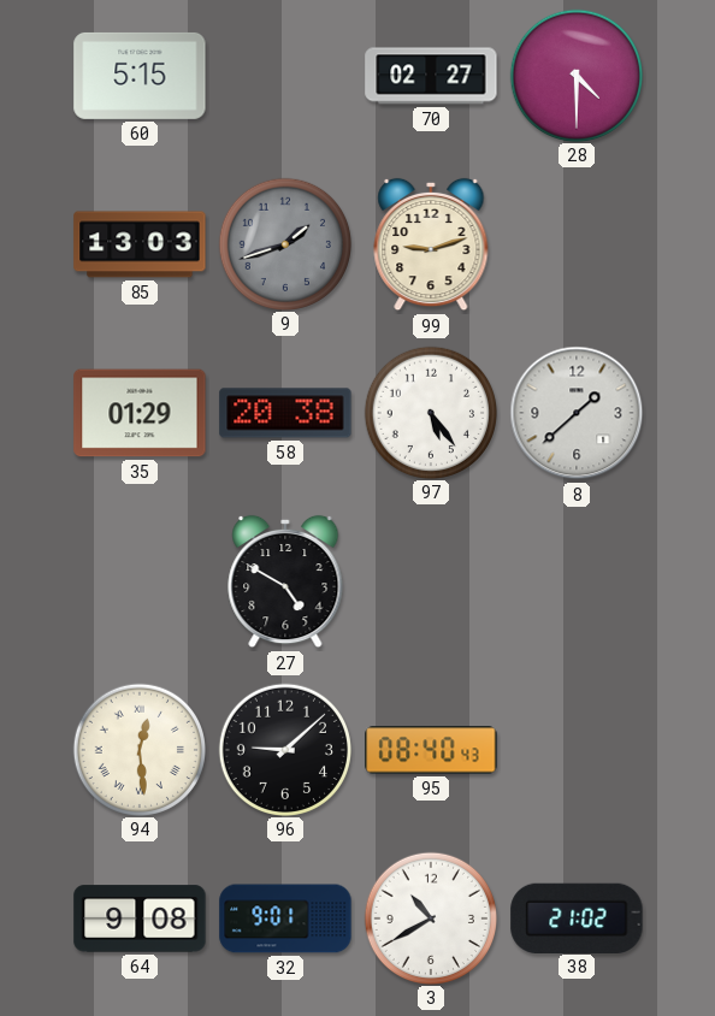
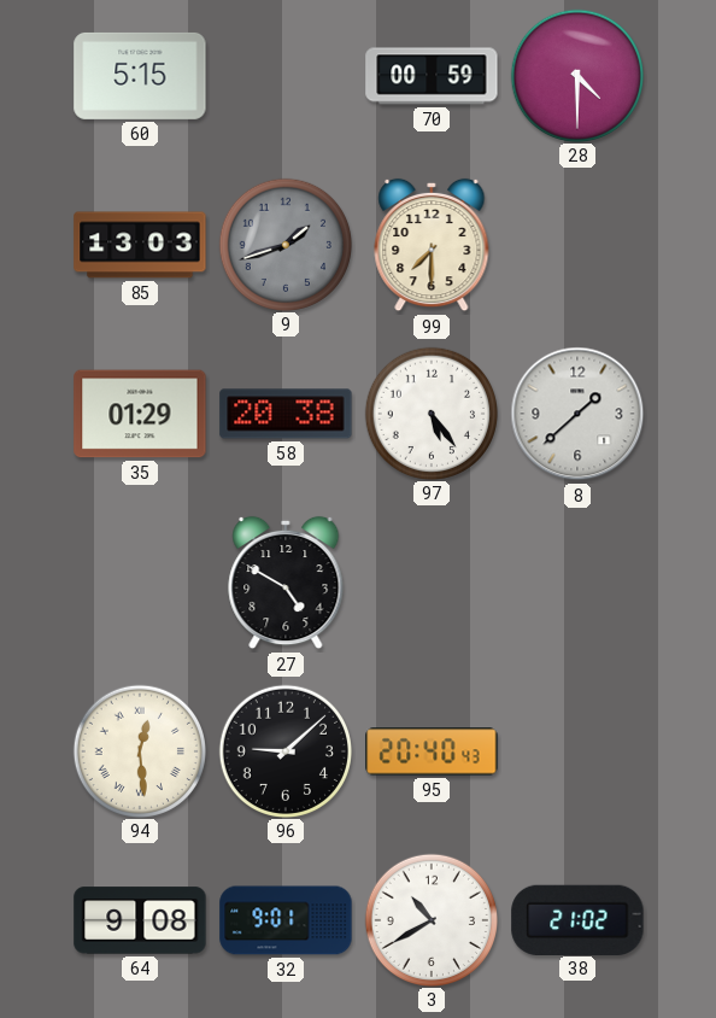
70: 02:27 -> 00:59 (432, 76)
99: 9:12 -> 7:30 (432, 245)
95: 08:40 -> 20:40 (432, 751)
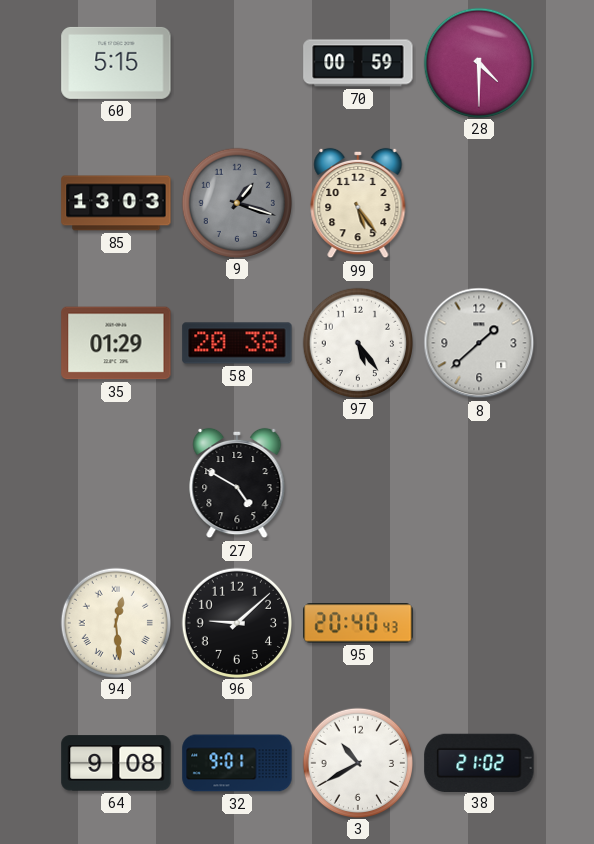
9: 1:42 -> 1:18 (236, 202)
99: 7:30 -> 5:24 (358, 203)
